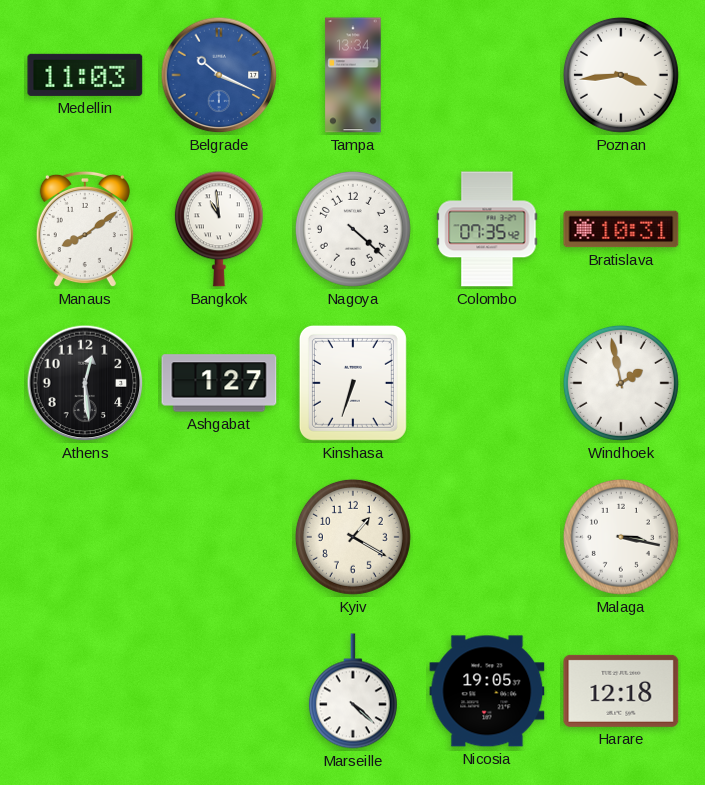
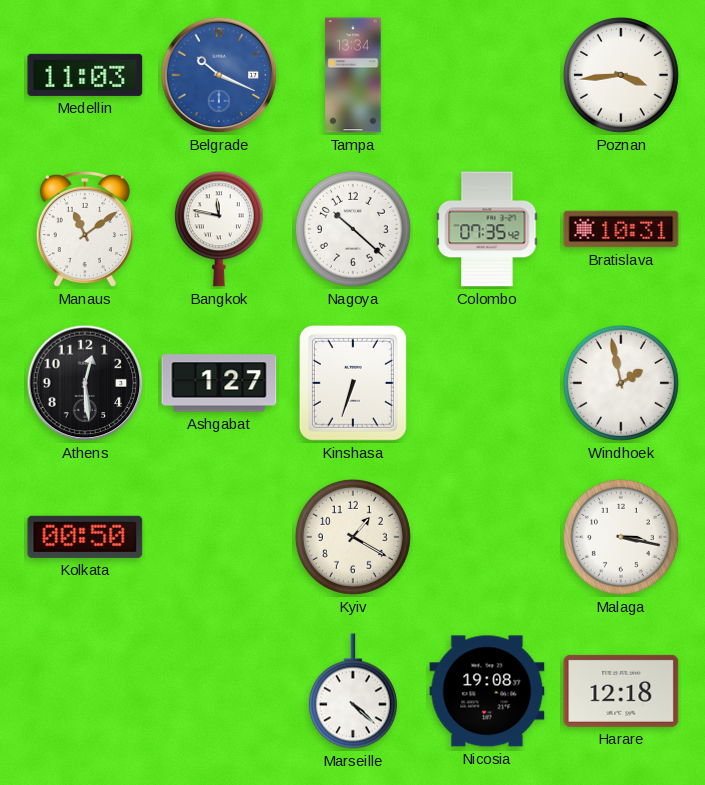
Manaus: 8:09 -> 11:09 (85, 229)
Bangkok: 10:59 -> 11:47 (219, 229)
Nagoya: 4:22 -> 10:22 (353, 229)
Kolkata: none -> 00:50 (85, 537)
Nicosia: 19:05 -> 19:08 (487, 691)
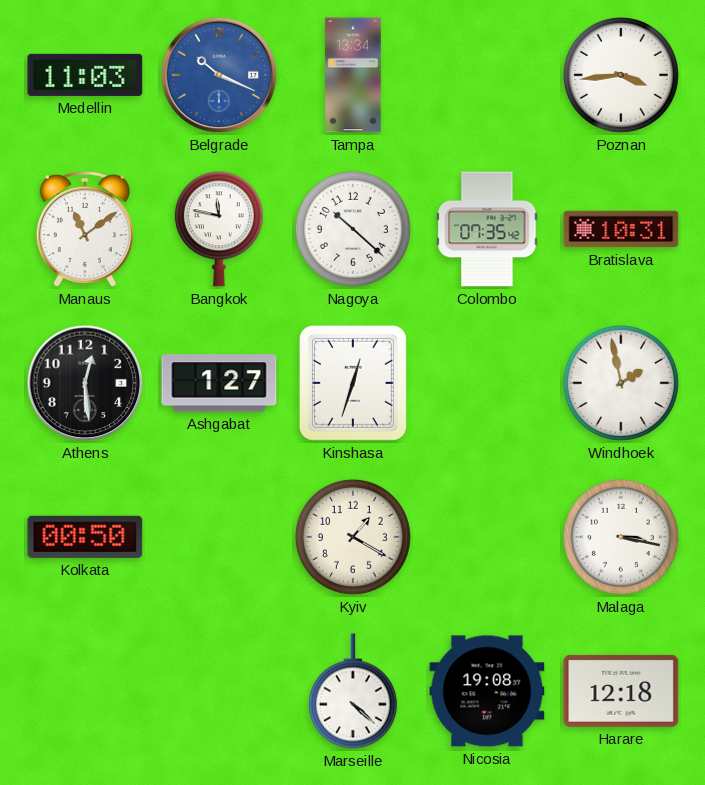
Kinshasa: 6:33 -> 12:33 (353, 383)
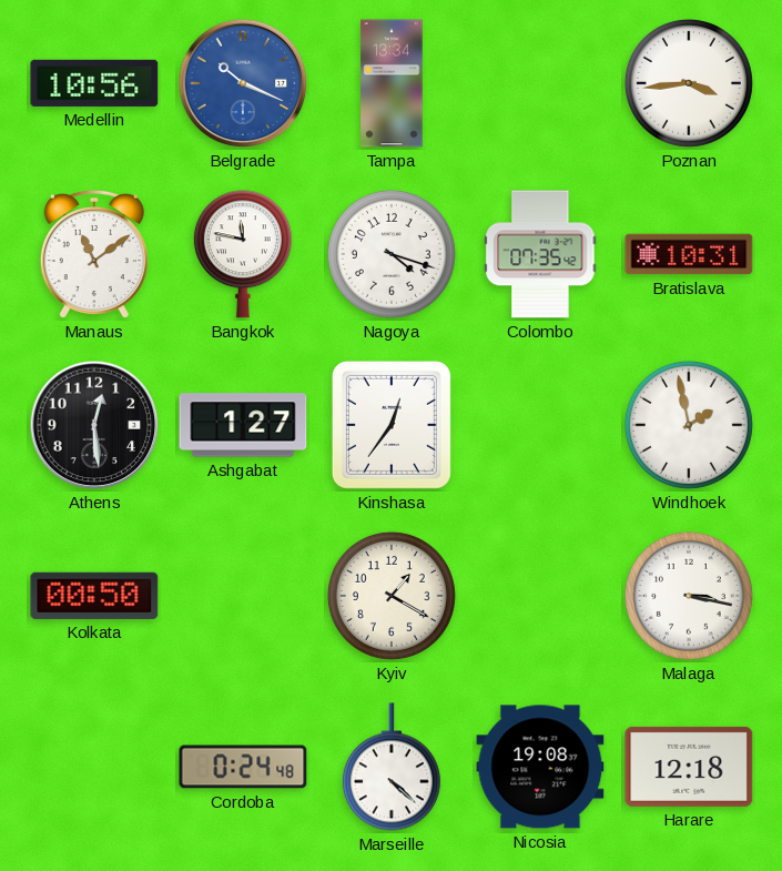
Medellin: 11:03 -> 10:56 (94, 83)
Nagoya: 10:22 -> 4:18 (392, 254)
Kinshasa: 12:33 -> 12:36 (392, 425)
Cordoba: none -> 0:24 (243, 767)
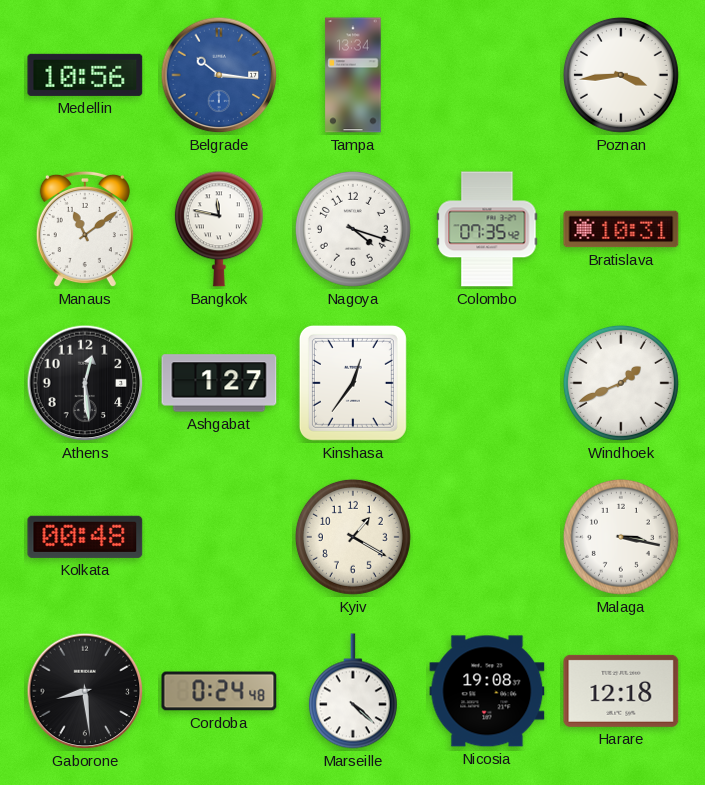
Belgrade: 10:19 -> 10:16 (219, 75)
Windhoek: 1:58 -> 1:41 (621, 383)
Kolkata: 00:50 -> 00:48 (85, 537)
Gaborone: none -> 8:29 (85, 691)
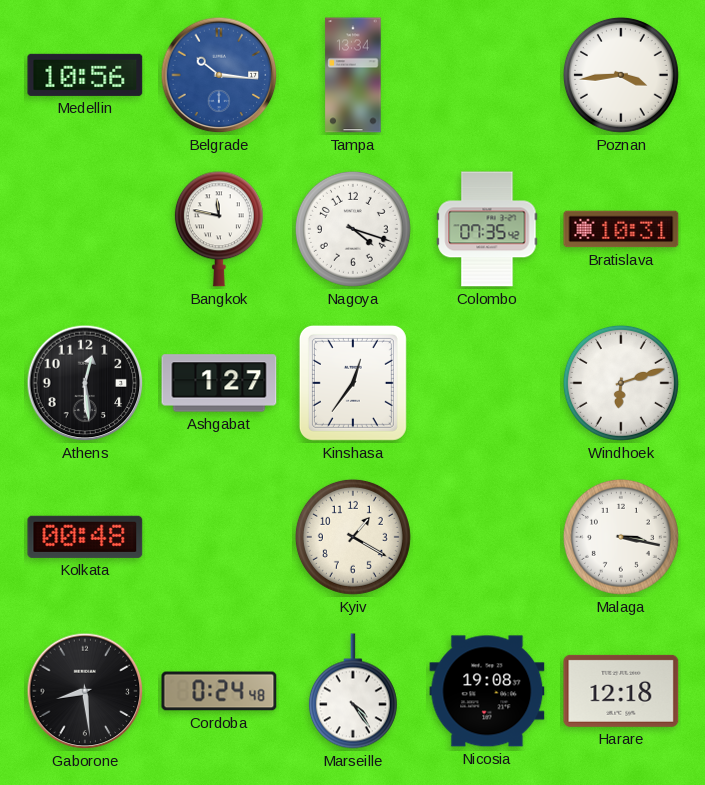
Manaus: 11:09 -> none (85, 229)
Windhoek: 1:41 -> 6:12 (621, 383)
Marseille: 4:22 -> 4:24 (353, 691)
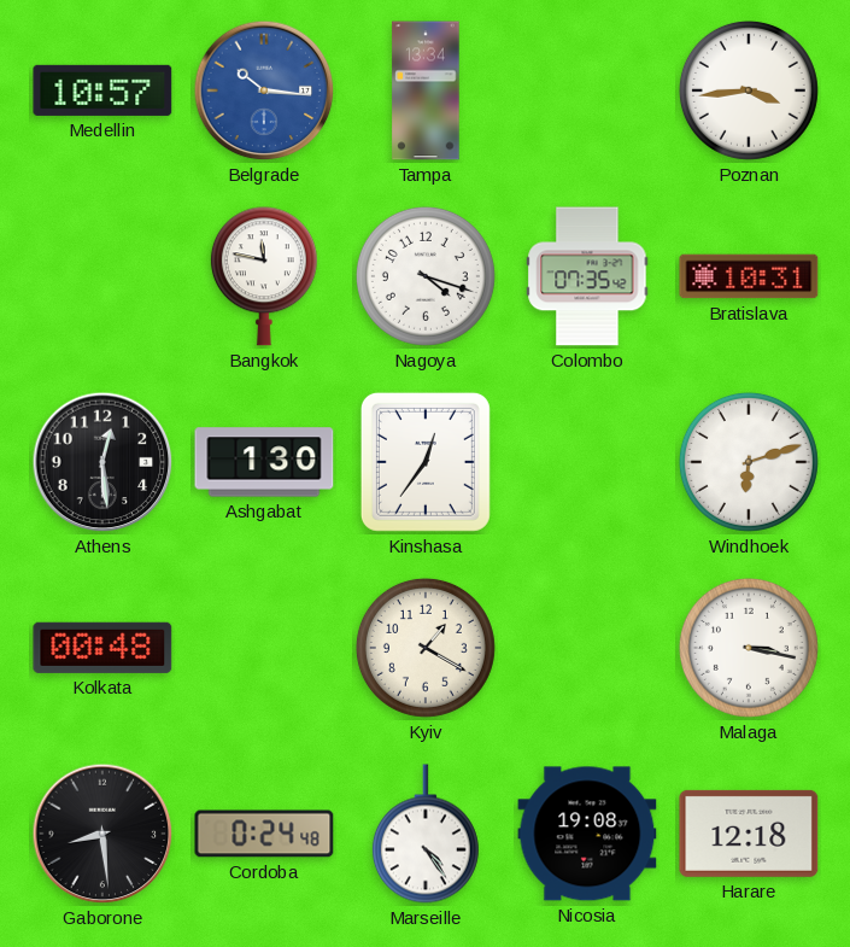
Medellin: 10:56 -> 10:57 (102, 90)
Ashgabat: 1:27 -> 1:30 (264, 462)
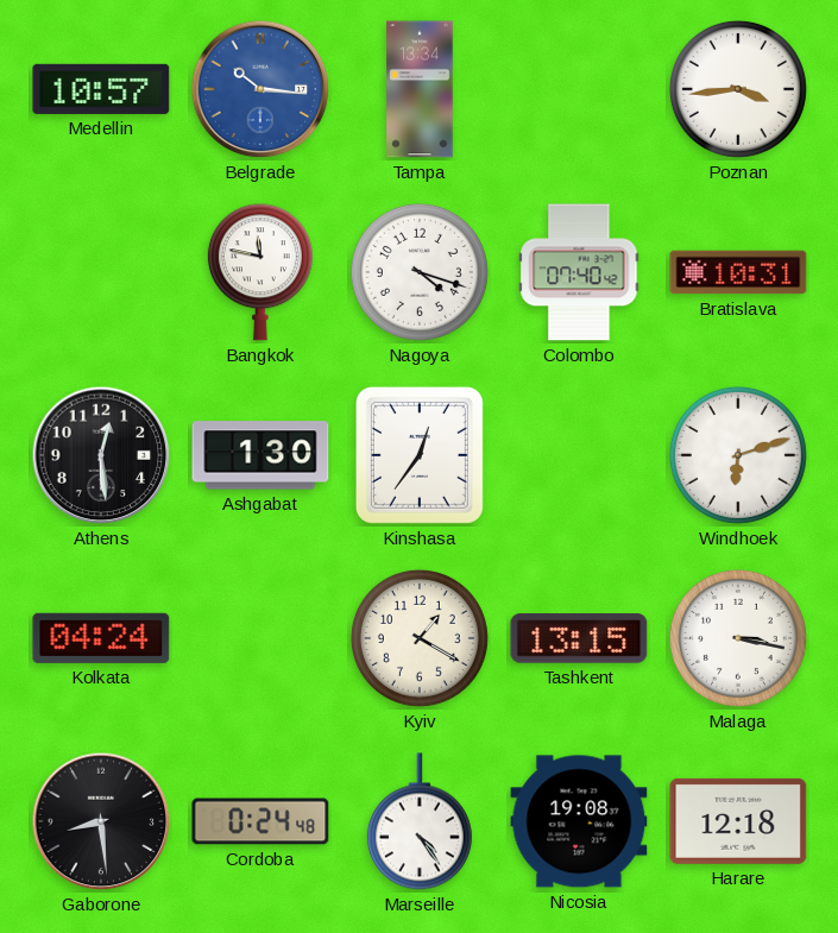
Colombo: 07:35 -> 07:40 (579, 272)
Kolkata: 00:48 -> 04:24 (101, 638)
Tashkent: none -> 13:15 (579, 638)
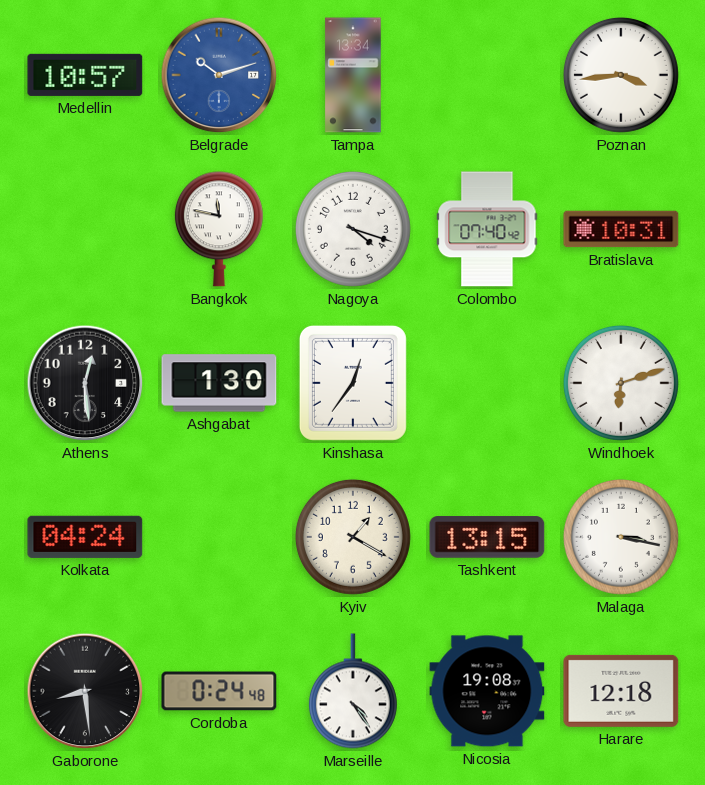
Belgrade: 10:16 -> 10:12 (219, 75)
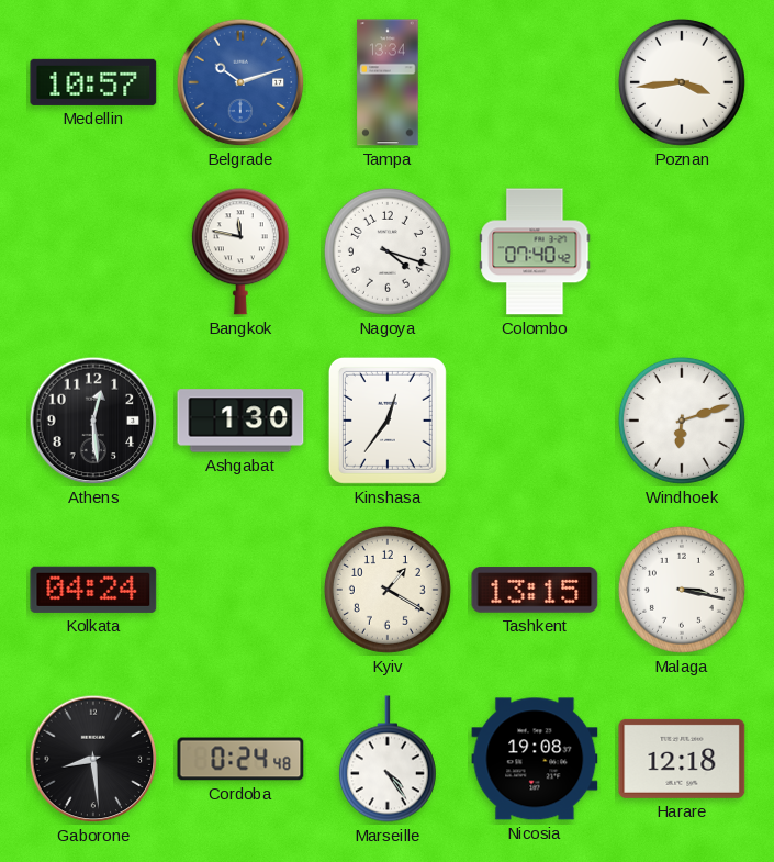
Bratislava: 10:31 -> none (621, 229)
